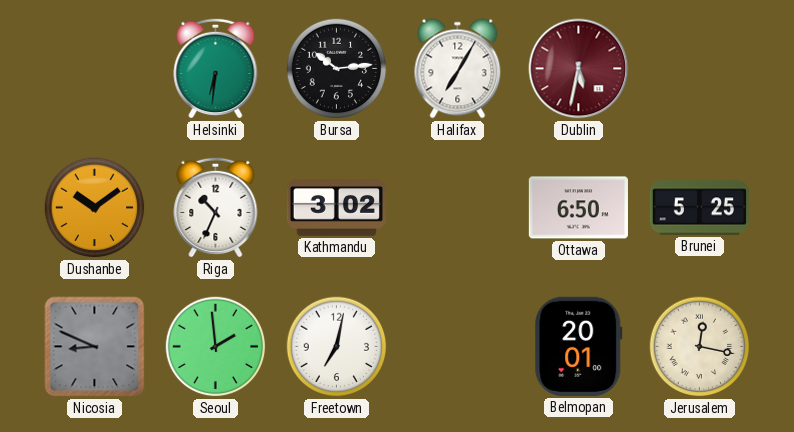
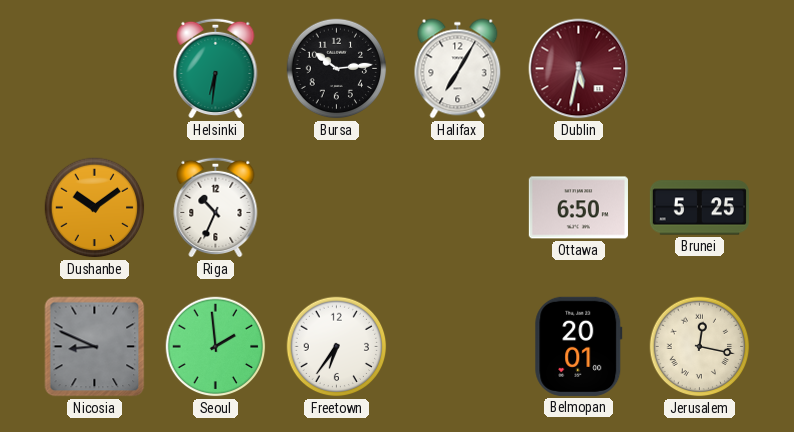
Kathmandu: 3:02 -> none (336, 208)
Freetown: 7:02 -> 6:36 (337, 347)
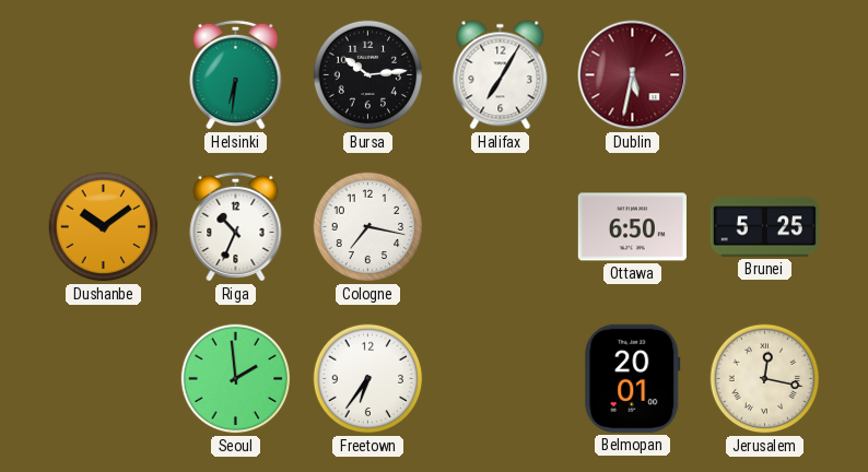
Cologne: none -> 7:17 (368, 227)
Nicosia: 8:49 -> none (95, 347)
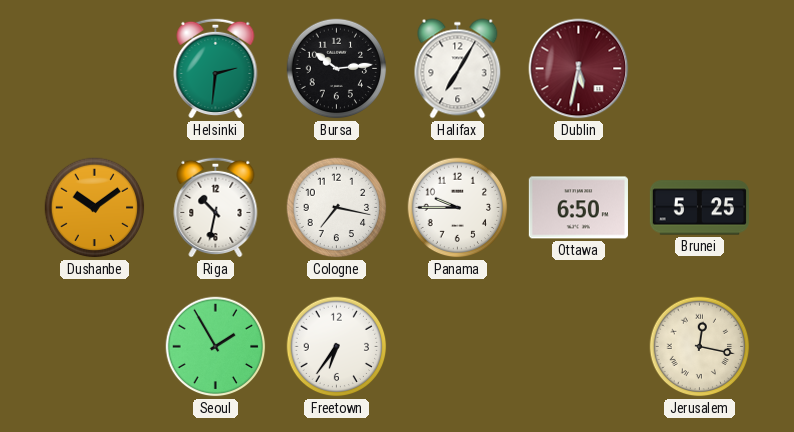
Helsinki: 6:31 -> 2:31 (216, 68)
Riga: 10:34 -> 10:32 (216, 207)
Panama: none -> 9:45 (458, 208)
Seoul: 1:59 -> 1:55 (216, 347)
Belmopan: 20:01 -> none (633, 378)
